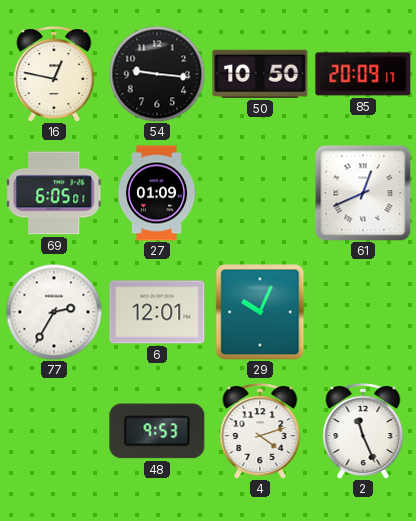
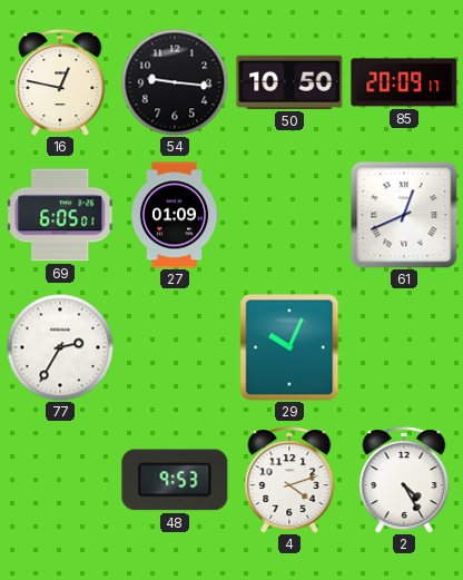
6: 12:01 -> none (157, 312)
2: 11:26 -> 4:25 (404, 480)
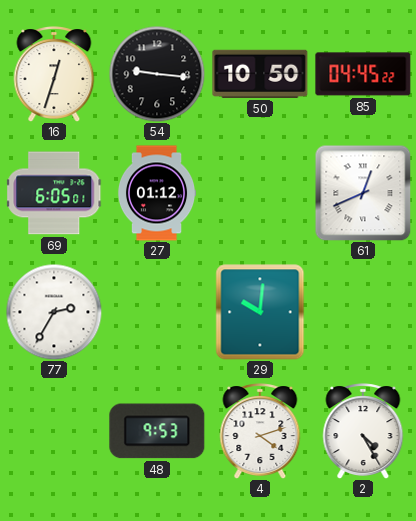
16: 12:47 -> 12:33 (54, 74)
85: 20:09 -> 04:45 (363, 74)
27: 01:09 -> 01:12 (157, 193)
29: 10:04 -> 10:01 (260, 312)
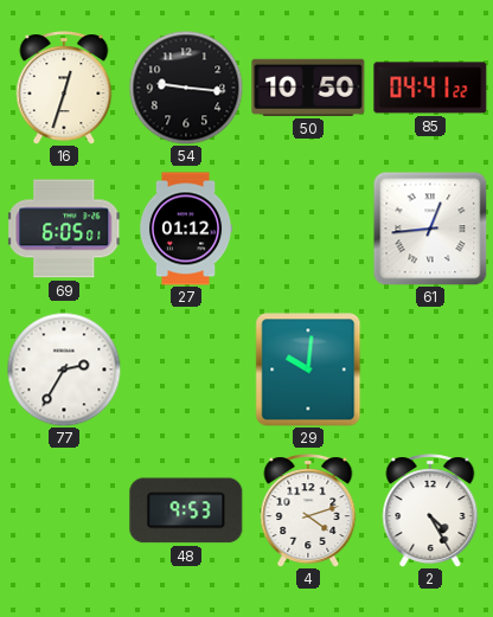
85: 04:45 -> 04:41 (430, 88)
61: 12:41 -> 12:44 (430, 229)
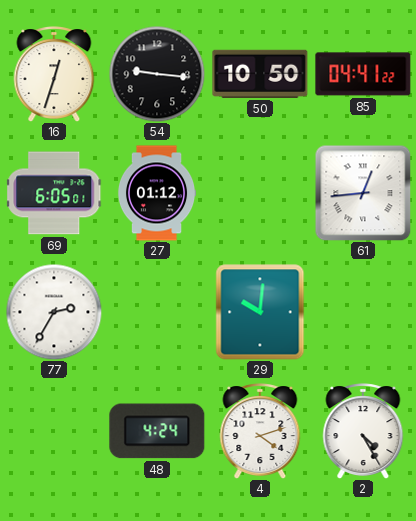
48: 9:53 -> 4:24 (157, 431)
